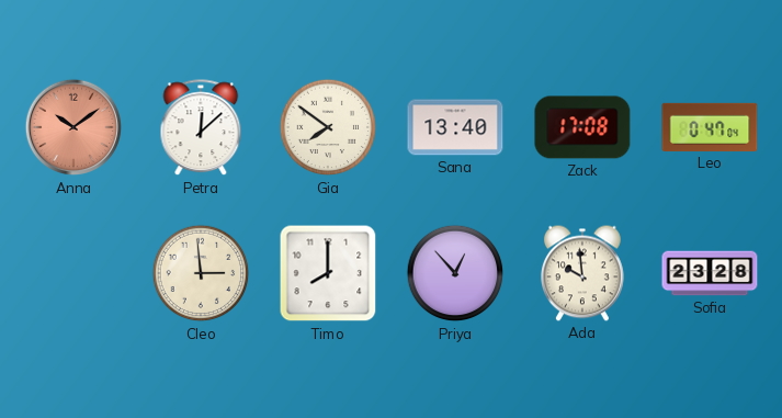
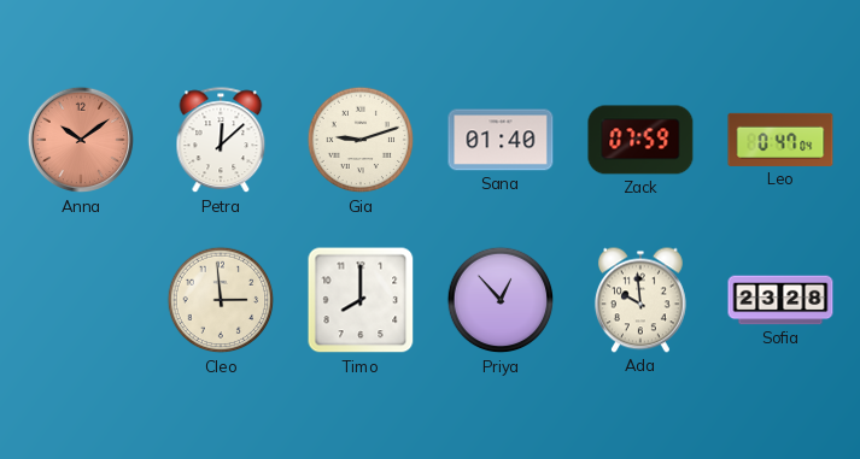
Gia: 7:51 -> 9:12 (361, 140)
Sana: 13:40 -> 01:40 (501, 140)
Zack: 17:08 -> 07:59 (640, 140)
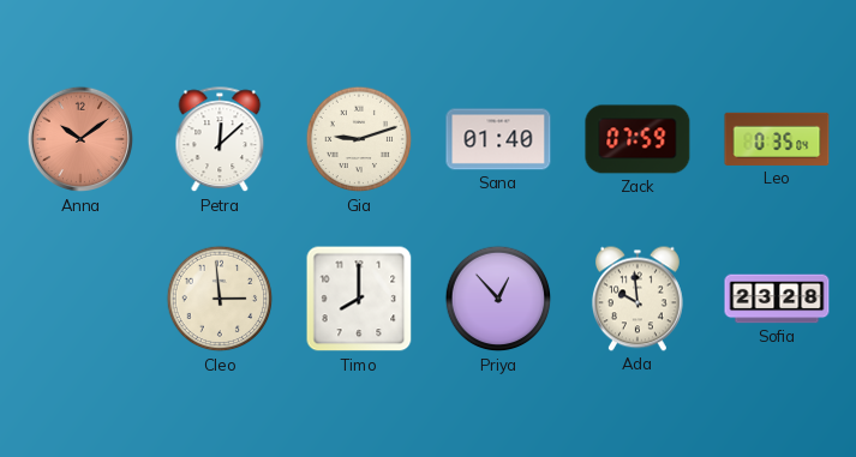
Leo: 0:47 -> 0:35 (777, 139)
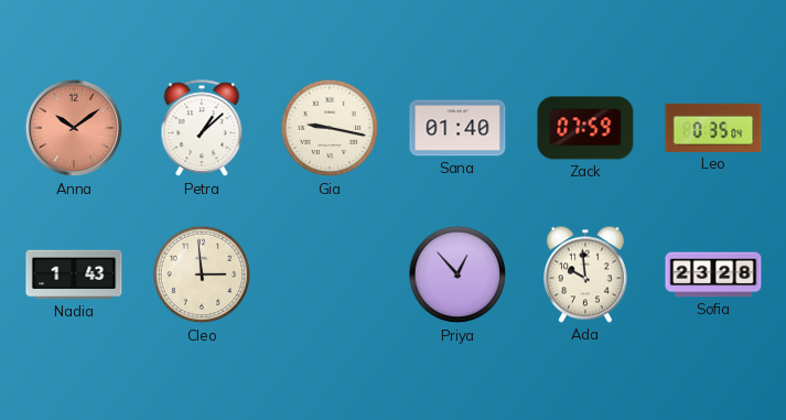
Petra: 12:08 -> 1:08 (202, 129)
Gia: 9:12 -> 9:17 (330, 128)
Nadia: none -> 1:43 (74, 274)
Timo: 8:00 -> none (359, 299)
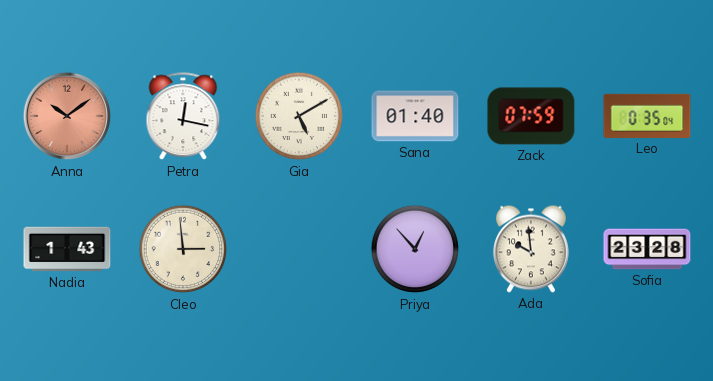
Petra: 1:08 -> 12:17 (183, 117)
Gia: 9:17 -> 5:10 (299, 116)
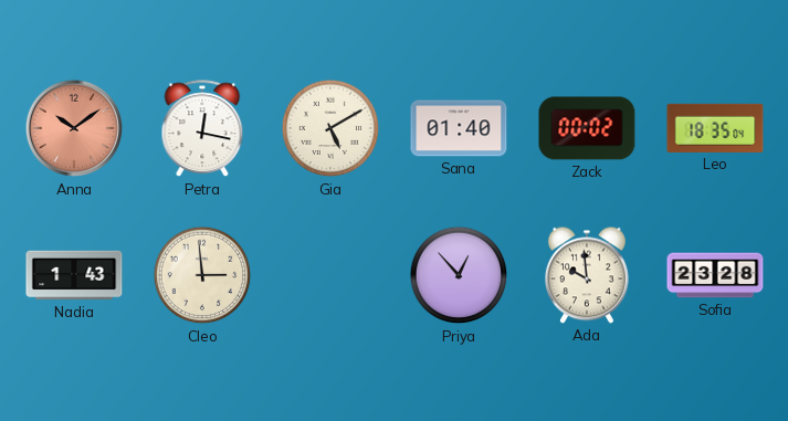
Zack: 07:59 -> 00:02 (587, 128)
Leo: 0:35 -> 18:35 (715, 128)
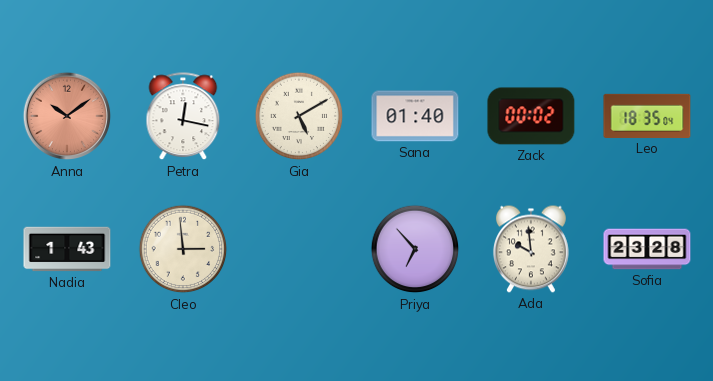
Priya: 12:53 -> 6:53 (415, 249)
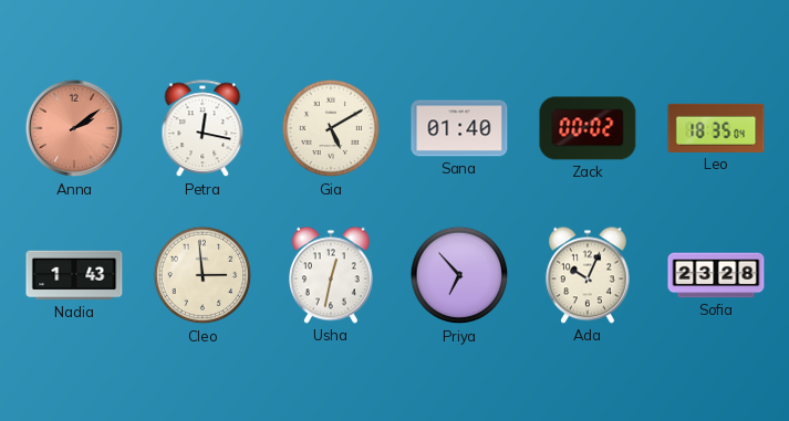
Anna: 10:09 -> 2:09 (74, 128)
Usha: none -> 12:32 (331, 275)
Ada: 9:59 -> 10:04 (588, 275)
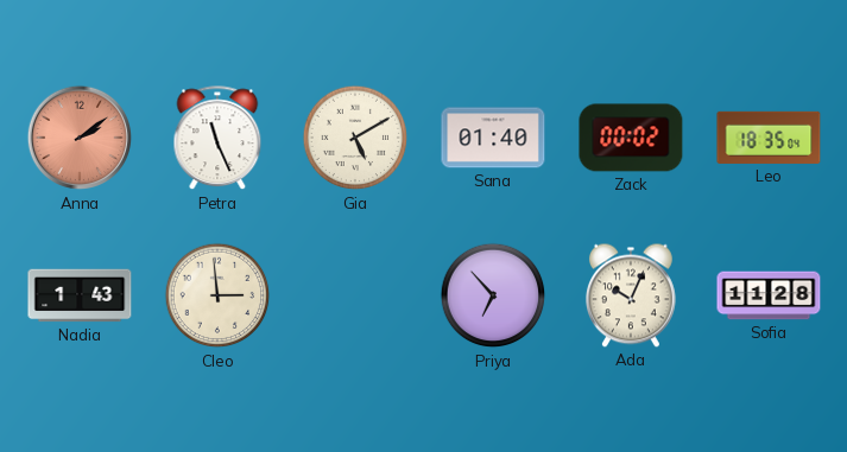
Petra: 12:17 -> 11:26 (217, 139)
Usha: 12:32 -> none (331, 275)
Sofia: 23:28 -> 11:28 (769, 295)
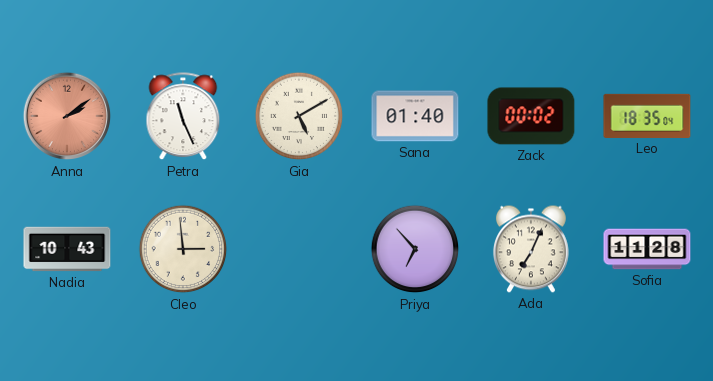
Nadia: 1:43 -> 10:43 (67, 249)
Ada: 10:04 -> 7:04 (531, 249)
